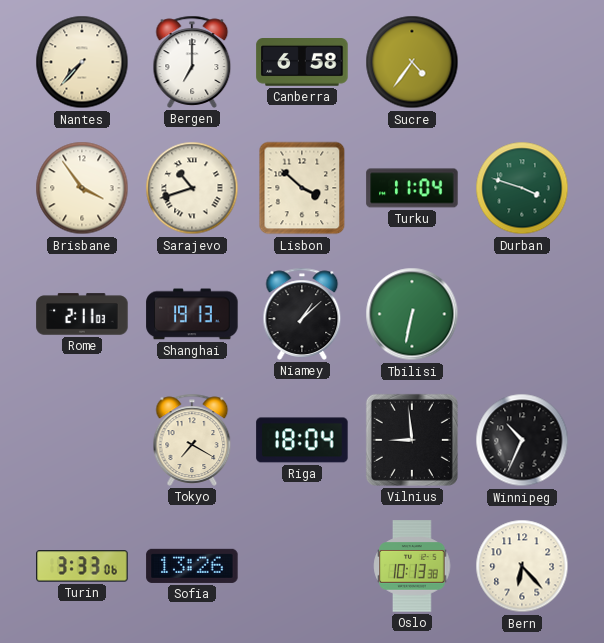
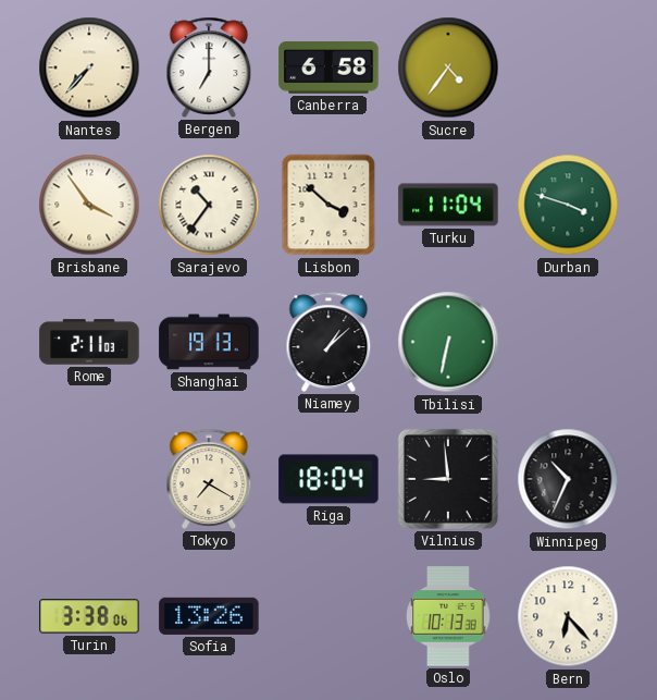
Sarajevo: 10:42 -> 10:36 (209, 205)
Turin: 3:33 -> 3:38 (89, 616)
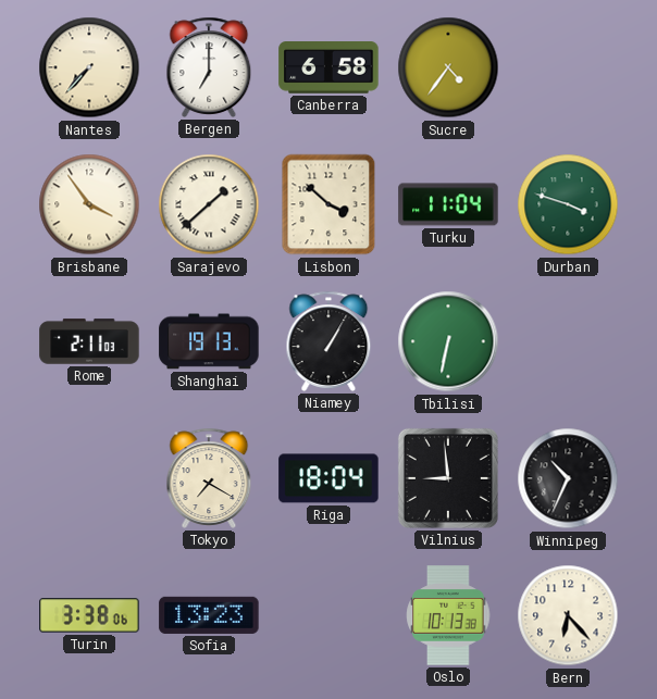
Sarajevo: 10:36 -> 1:38 (209, 204)
Niamey: 1:08 -> 1:05 (328, 341)
Sofia: 13:26 -> 13:23 (209, 615)
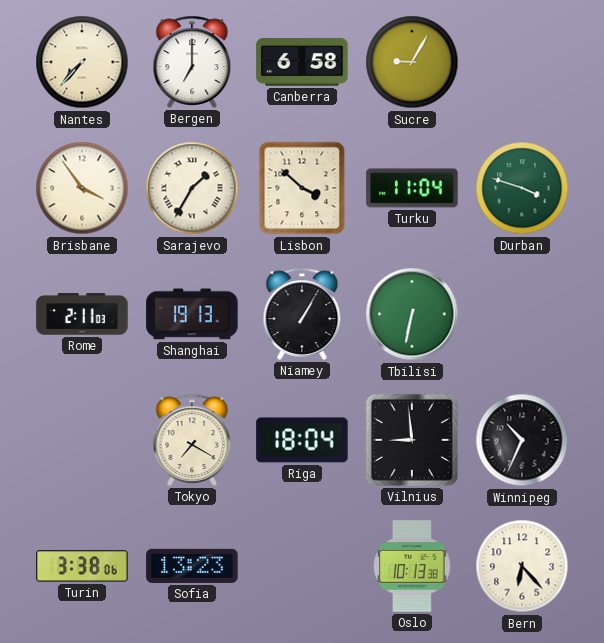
Sucre: 4:36 -> 9:05 (412, 62)
Sarajevo: 1:38 -> 1:35 (192, 188)
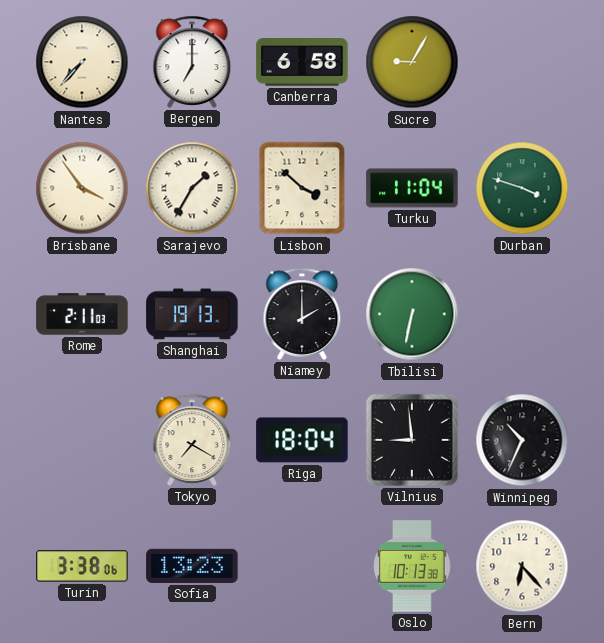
Niamey: 1:05 -> 2:00 (302, 314)
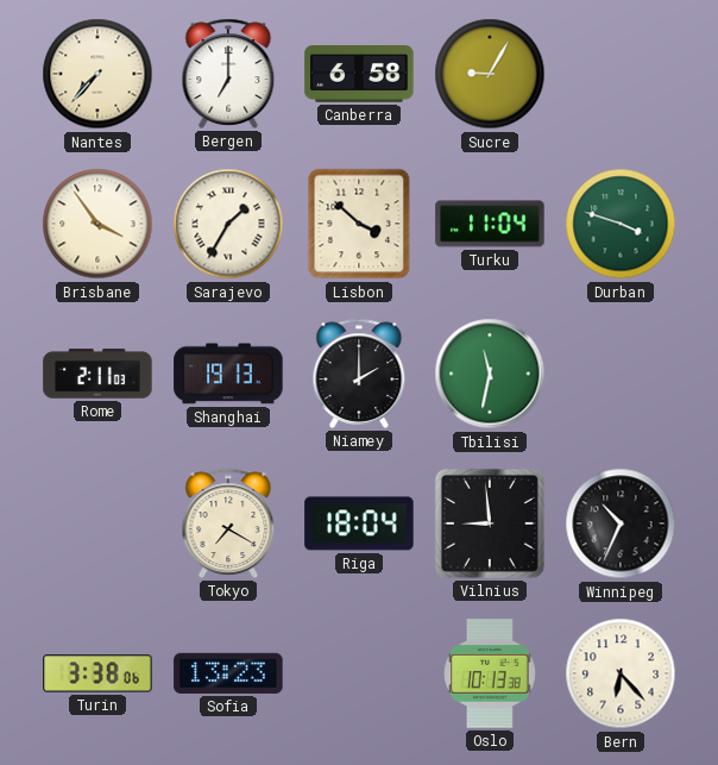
Tbilisi: 6:32 -> 11:32 (490, 374)
